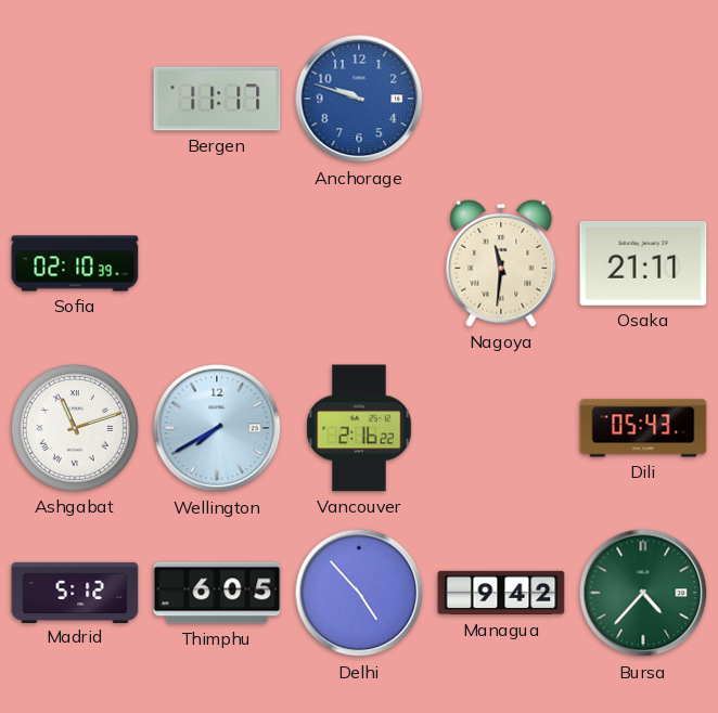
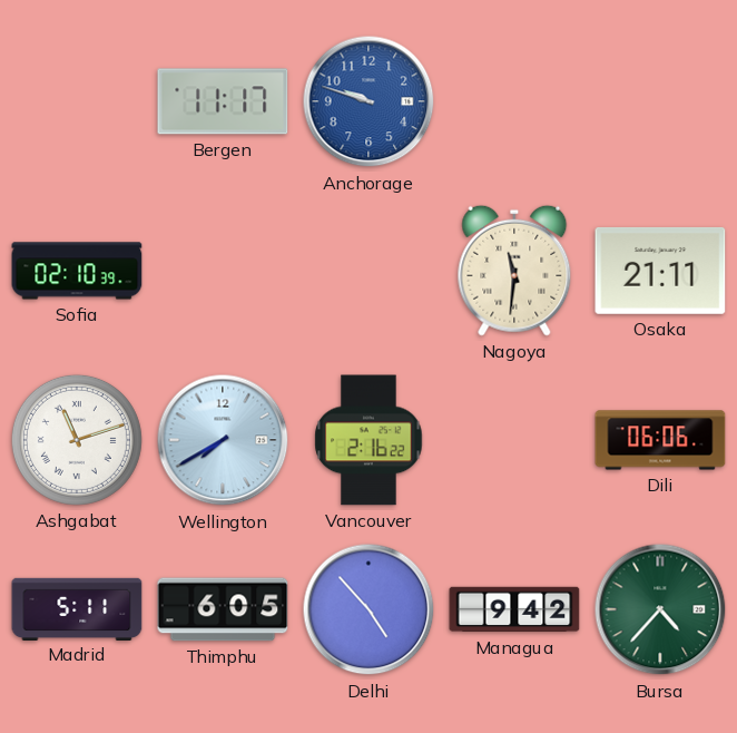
Dili: 05:43 -> 06:06 (660, 440)
Madrid: 5:12 -> 5:11 (77, 608)
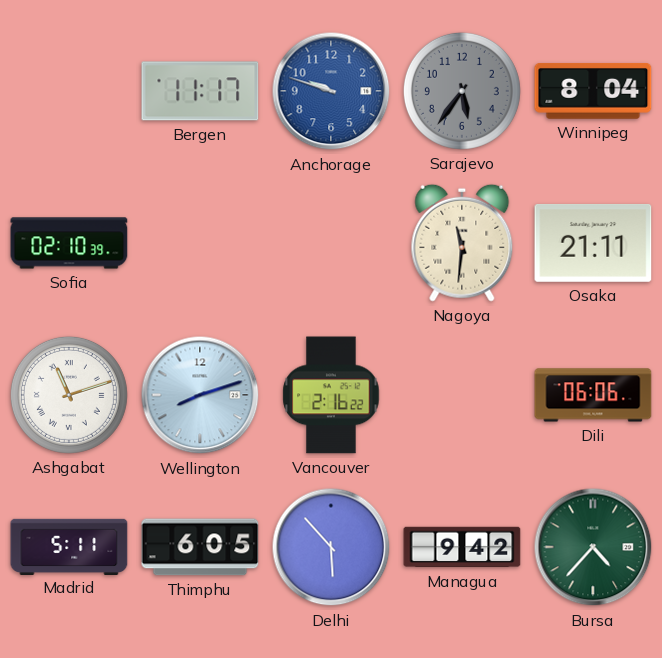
Sarajevo: none -> 5:36 (462, 91)
Winnipeg: none -> 8:04 (593, 92)
Wellington: 7:40 -> 8:12 (200, 395)
Delhi: 4:53 -> 5:53 (331, 547)
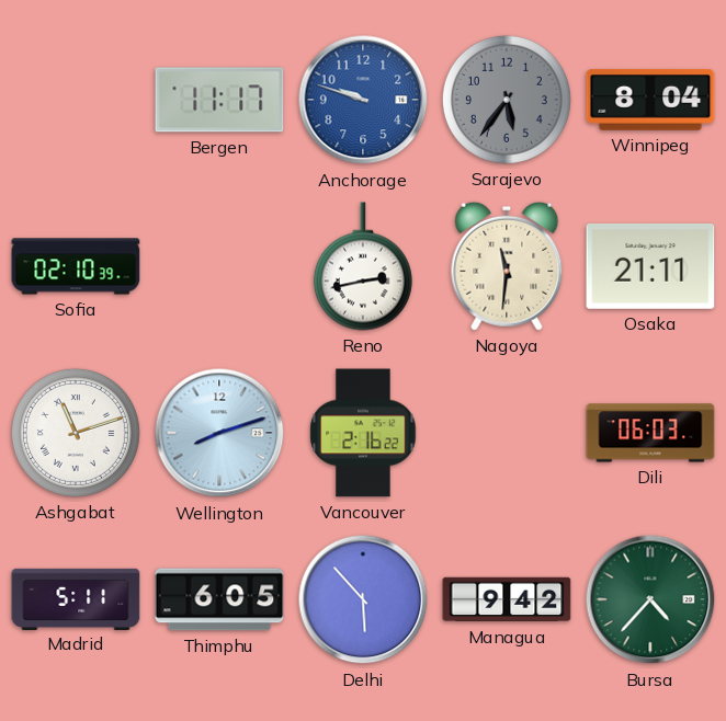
Reno: none -> 2:43 (363, 266)
Dili: 06:06 -> 06:03 (650, 433)
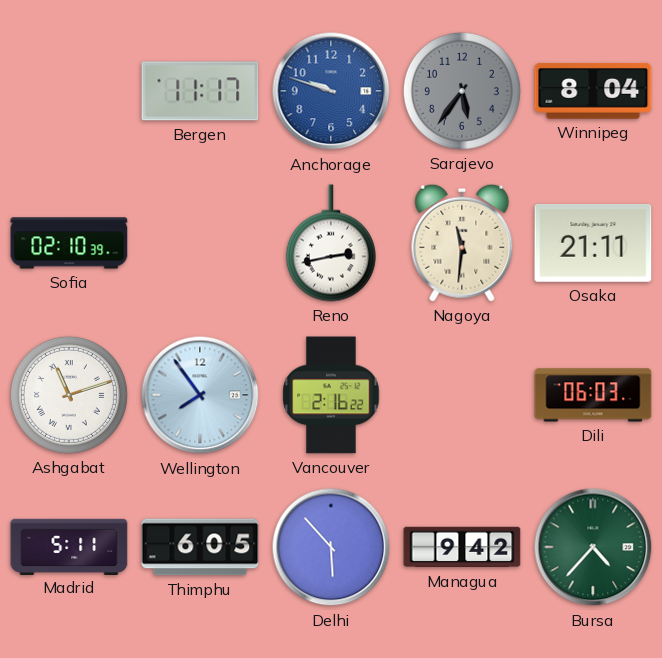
Wellington: 8:12 -> 7:54 (200, 395)
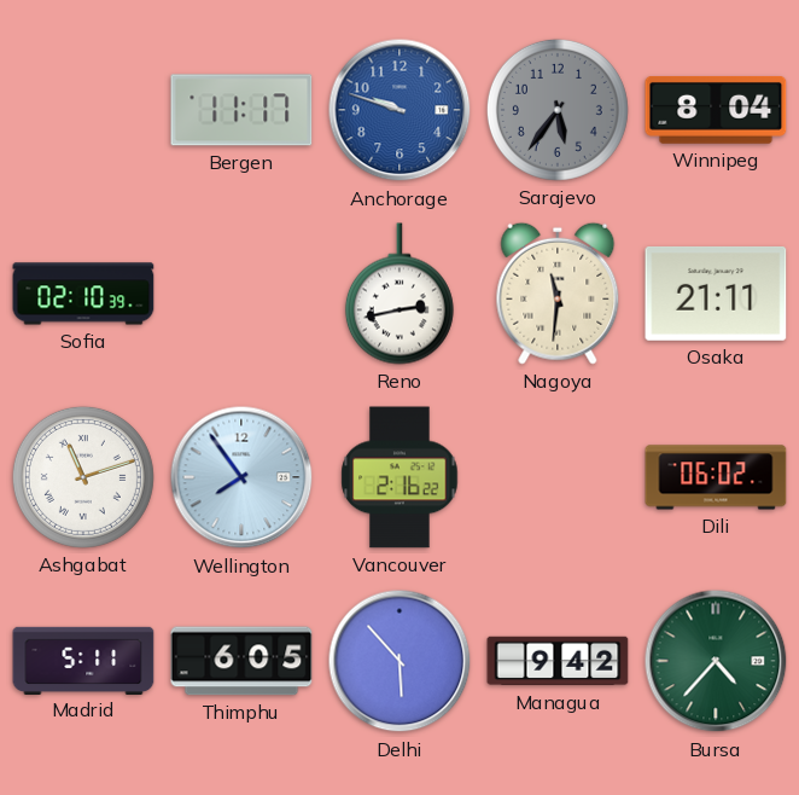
Dili: 06:03 -> 06:02 (716, 477)
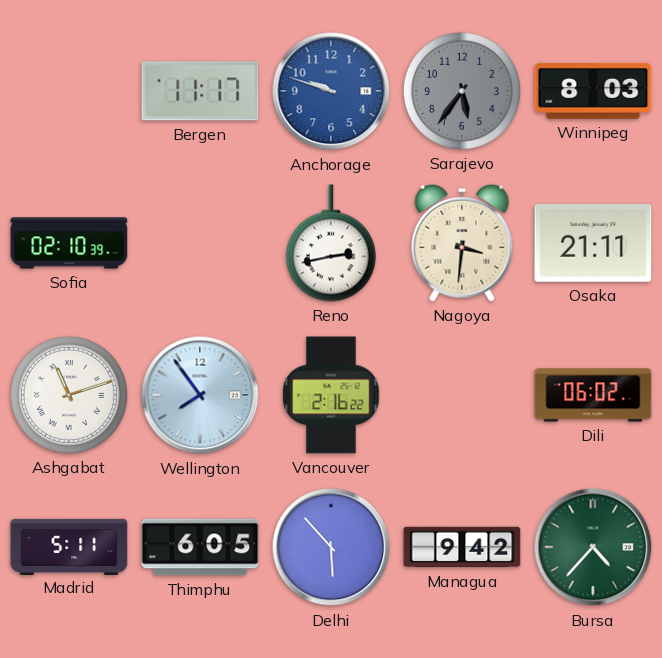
Winnipeg: 8:04 -> 8:03 (593, 92)
Nagoya: 11:31 -> 3:31 (462, 243)
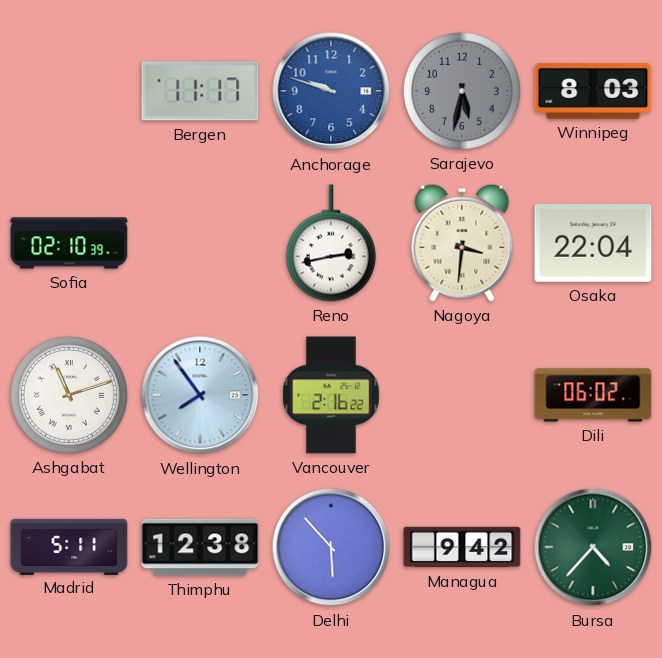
Sarajevo: 5:36 -> 5:32 (462, 91)
Osaka: 21:11 -> 22:04 (593, 243)
Thimphu: 6:05 -> 12:38 (200, 547)
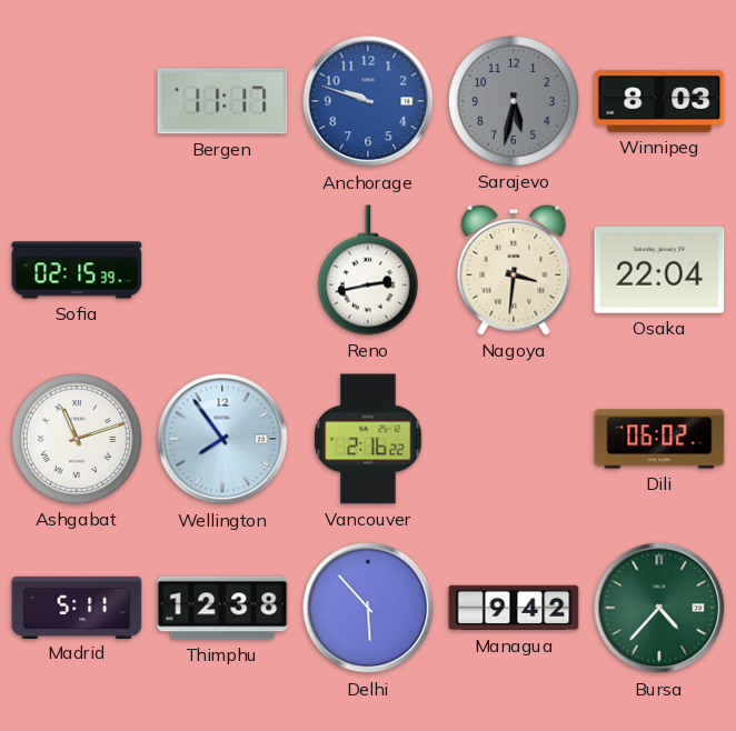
Sofia: 02:10 -> 02:15 (77, 270)
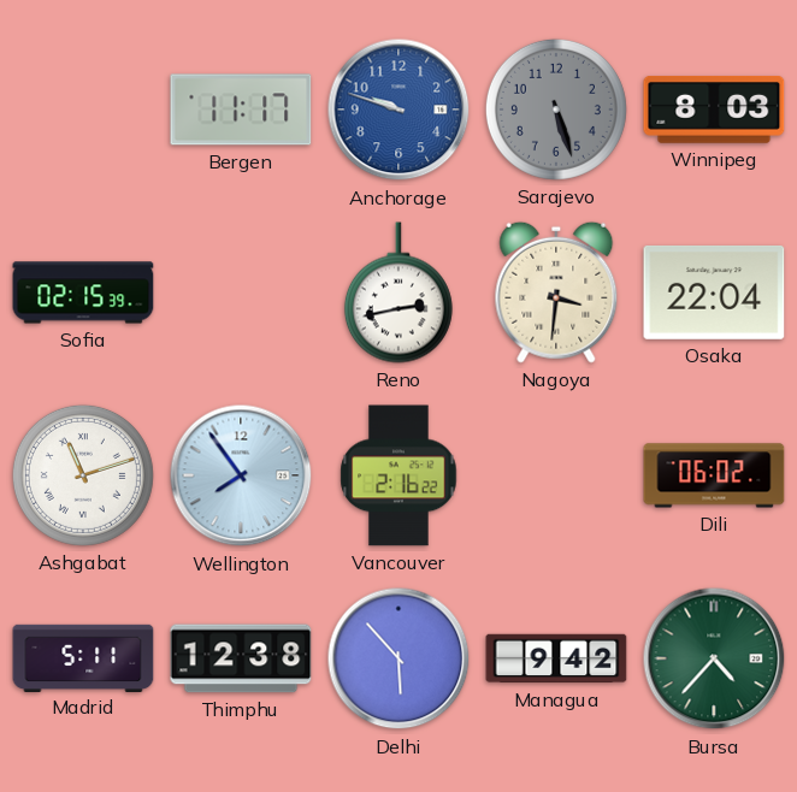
Sarajevo: 5:32 -> 5:27 (556, 110)
